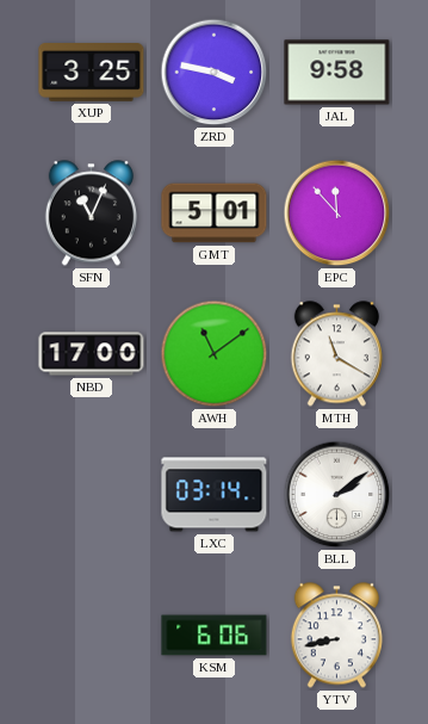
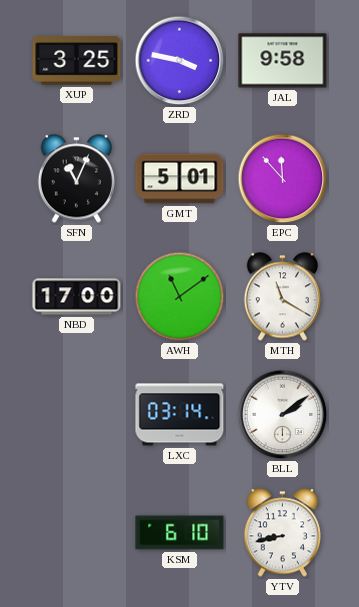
KSM: 6:06 -> 6:10 (180, 533)
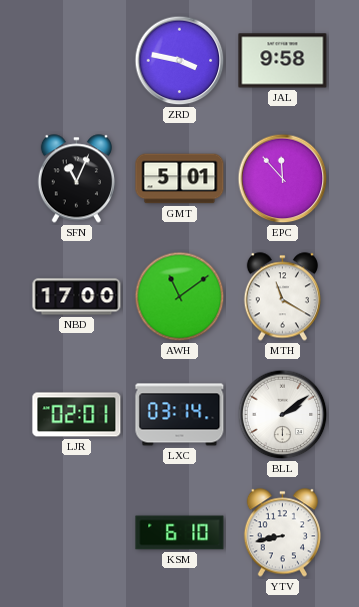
XUP: 3:25 -> none (77, 61)
LJR: none -> 02:01 (77, 415)
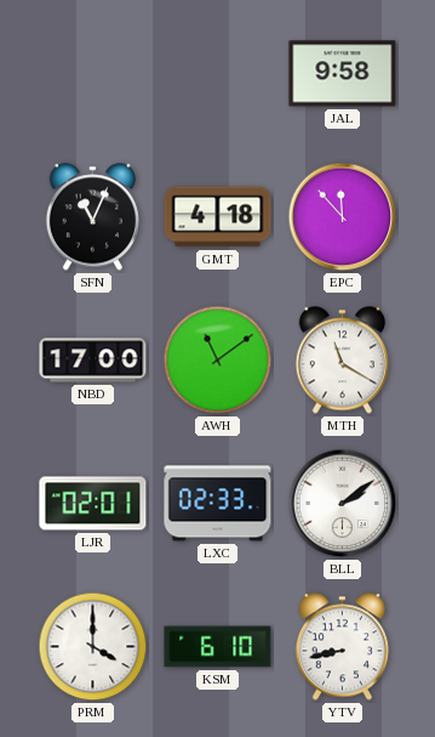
ZRD: 3:47 -> none (180, 61)
GMT: 5:01 -> 4:18 (218, 217)
LXC: 03:14 -> 02:33 (218, 504)
PRM: none -> 4:00 (93, 647)
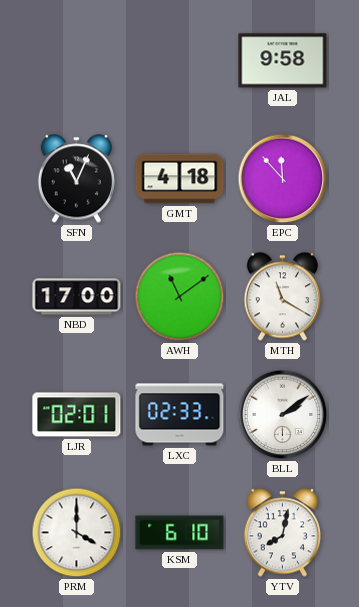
YTV: 8:43 -> 8:02 (282, 533)
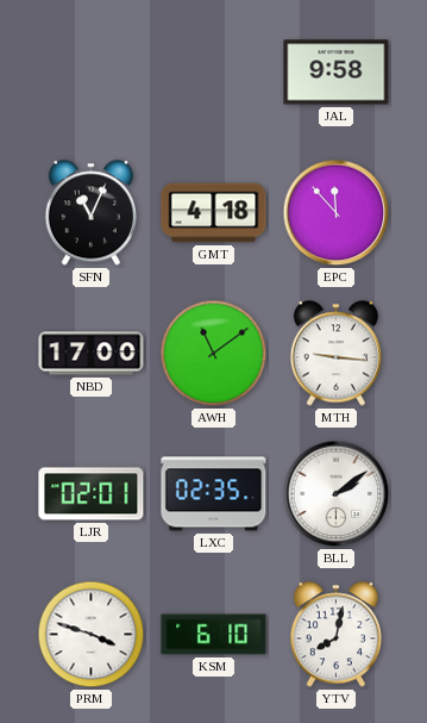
MTH: 11:20 -> 9:16 (335, 354)
LXC: 02:33 -> 02:35 (214, 494)
PRM: 4:00 -> 3:48 (92, 635)
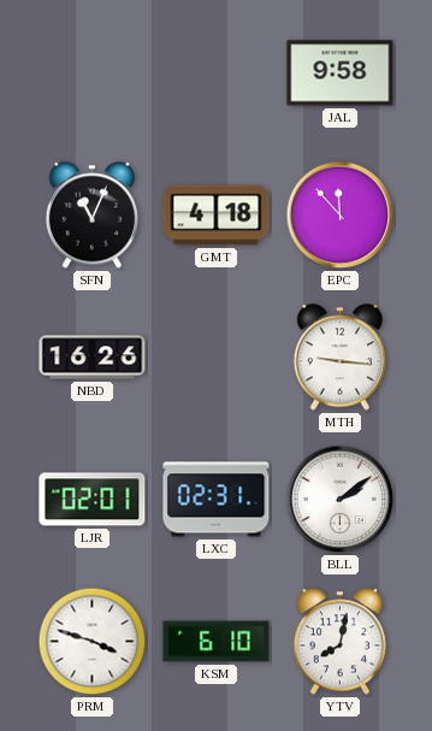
NBD: 17:00 -> 16:26 (93, 358)
AWH: 11:09 -> none (214, 354)
LXC: 02:35 -> 02:31 (217, 500)
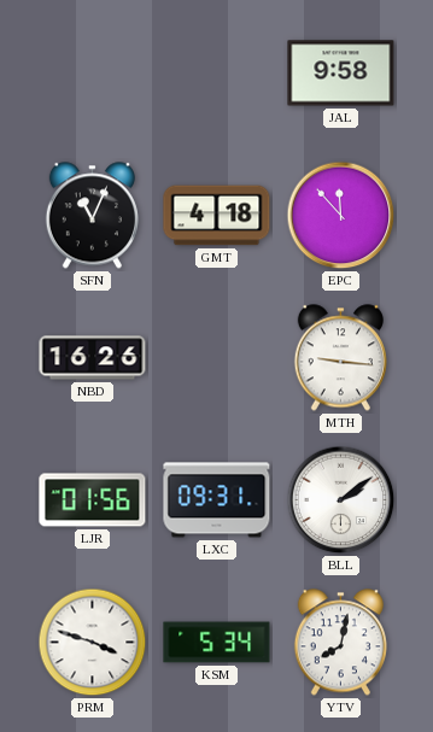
LJR: 02:01 -> 01:56 (93, 500)
LXC: 02:31 -> 09:31 (217, 500)
KSM: 6:10 -> 5:34 (217, 643)
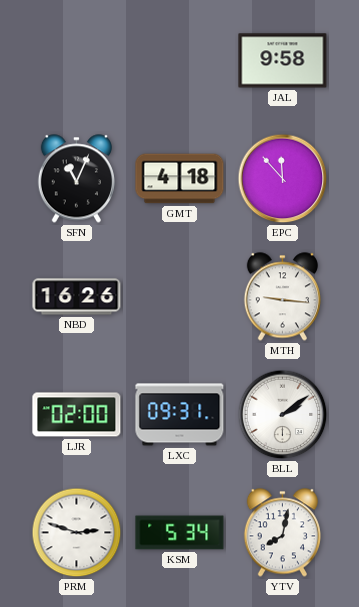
LJR: 01:56 -> 02:00 (77, 415)
PRM: 3:48 -> 2:48 (77, 533)
